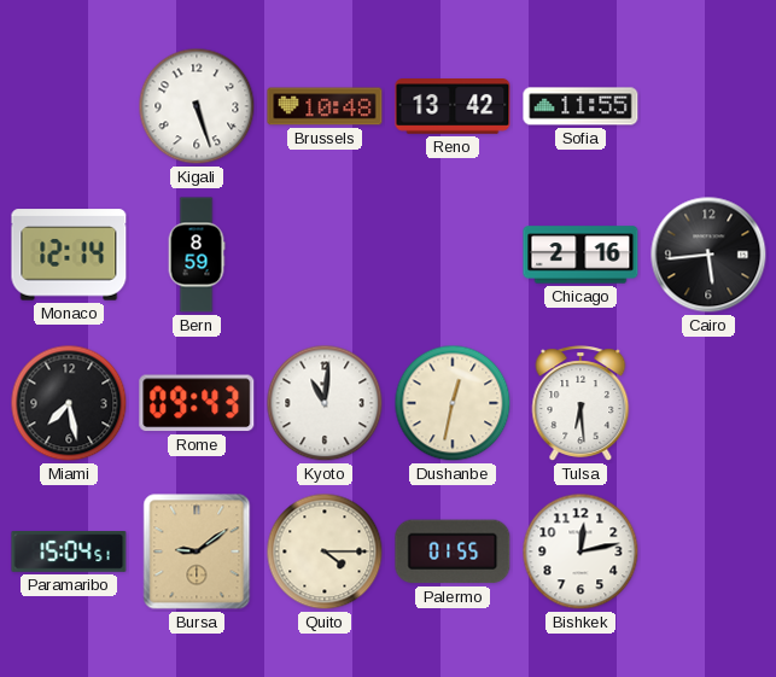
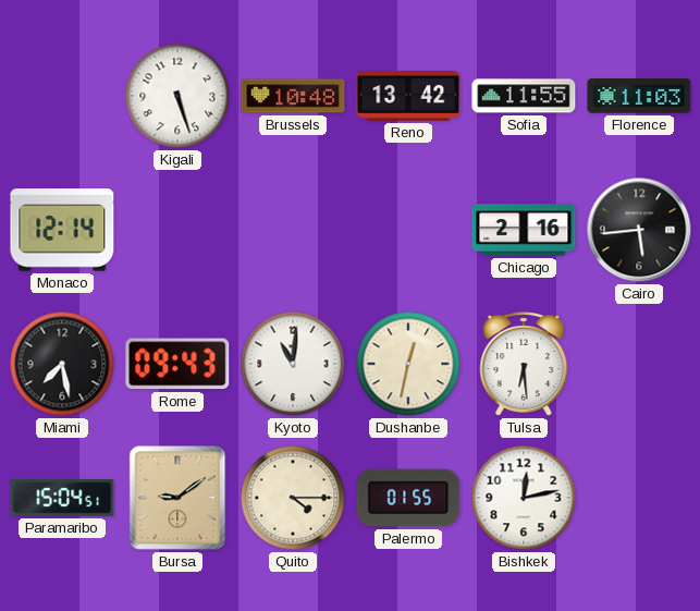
Florence: none -> 11:03 (639, 96)
Bern: 8:59 -> none (197, 255)
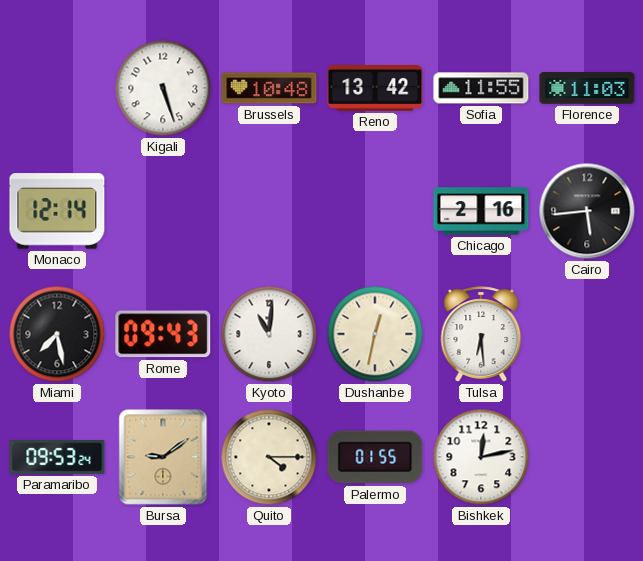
Paramaribo: 15:04 -> 09:53 (57, 457)
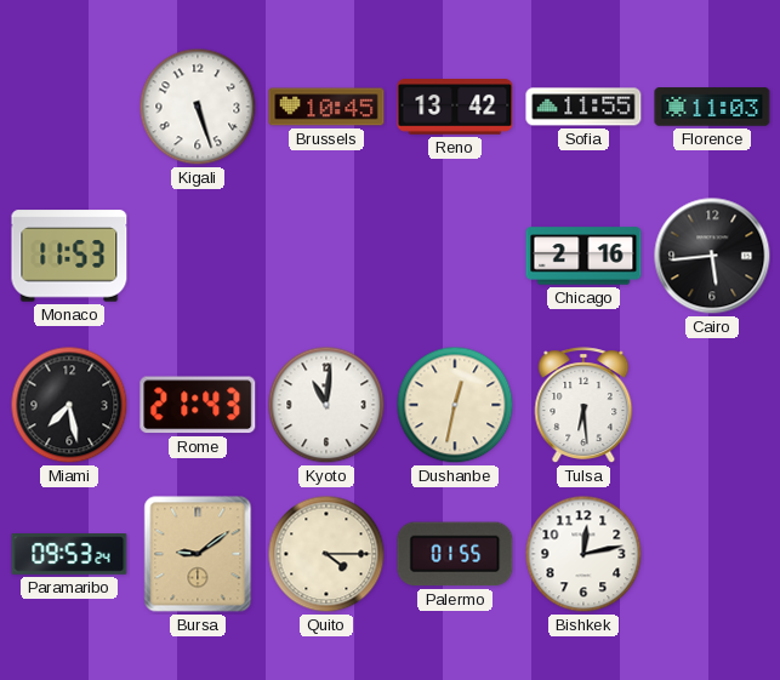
Brussels: 10:48 -> 10:45 (326, 107)
Monaco: 12:14 -> 11:53 (69, 256)
Rome: 09:43 -> 21:43 (198, 405)
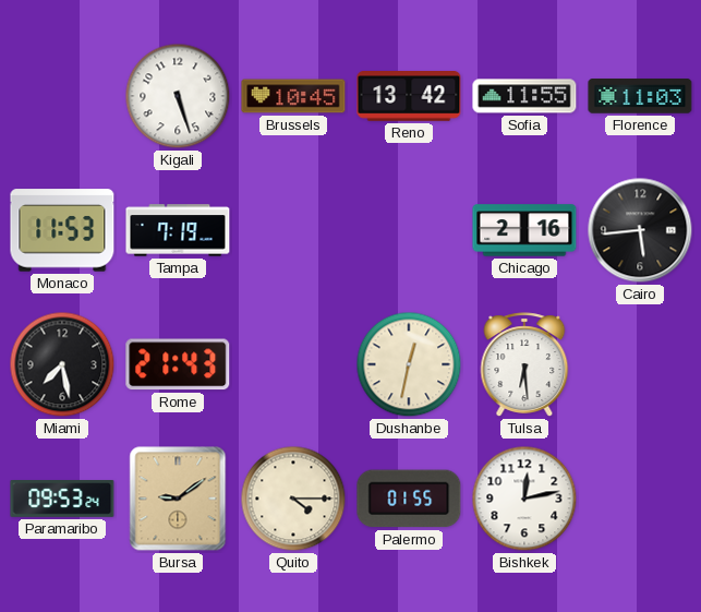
Tampa: none -> 7:19 (178, 230)
Kyoto: 11:01 -> none (326, 405)
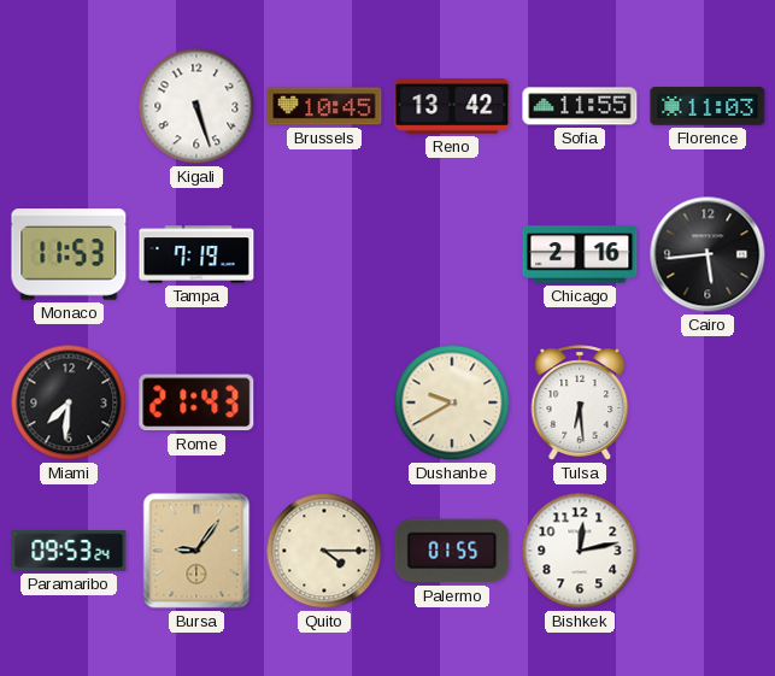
Miami: 7:28 -> 7:31 (69, 402)
Dushanbe: 12:32 -> 9:40 (452, 402)
Bursa: 9:09 -> 9:06 (196, 551)
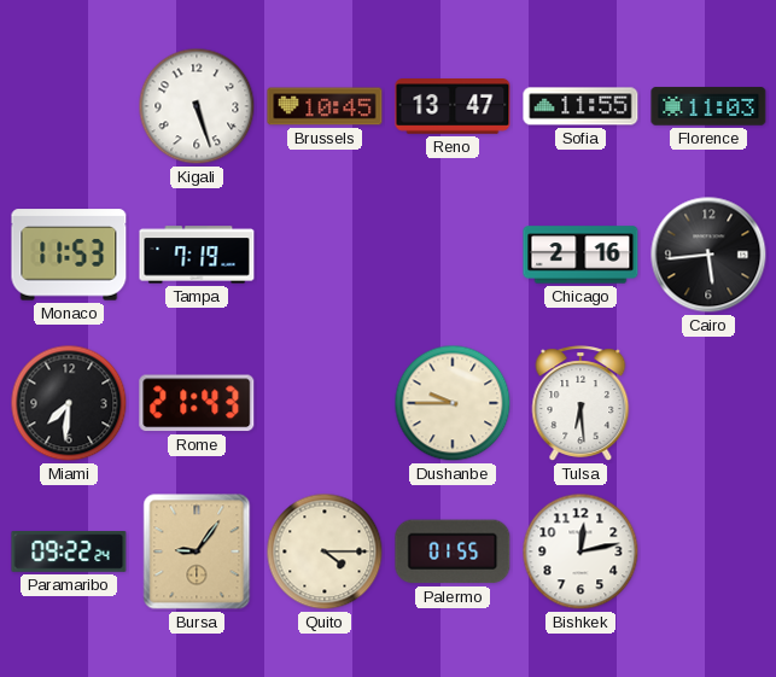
Reno: 13:42 -> 13:47 (453, 107)
Dushanbe: 9:40 -> 9:45 (453, 403)
Paramaribo: 09:53 -> 09:22 (69, 551)
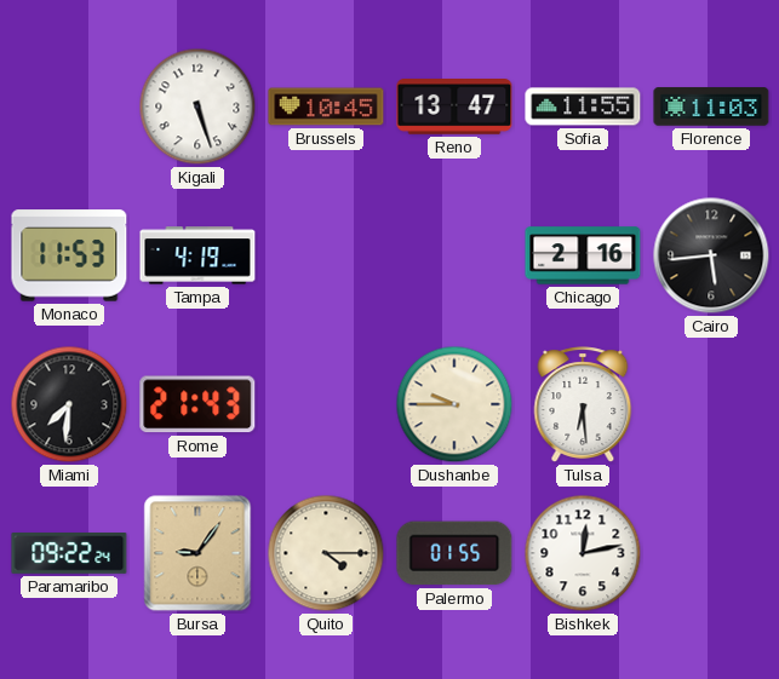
Tampa: 7:19 -> 4:19 (197, 255)
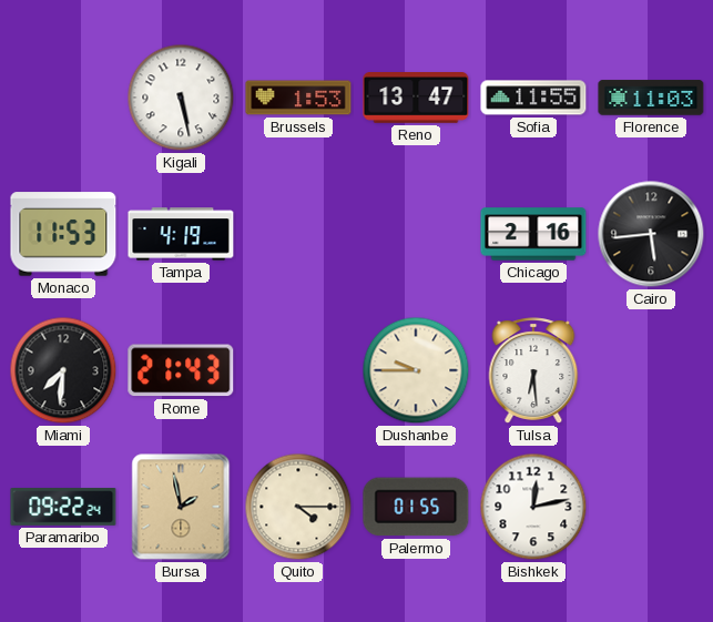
Kigali: 5:27 -> 5:28 (181, 98)
Brussels: 10:45 -> 1:53 (298, 98)
Bursa: 9:06 -> 1:58 (181, 507)
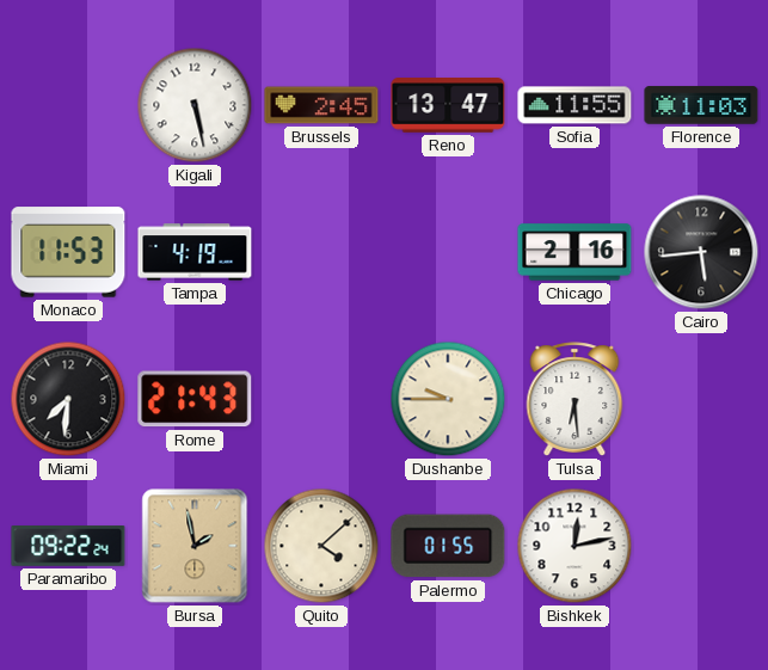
Brussels: 1:53 -> 2:45 (321, 105)
Quito: 4:15 -> 4:08 (321, 546)
